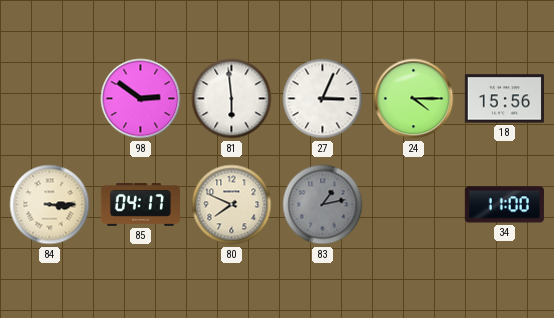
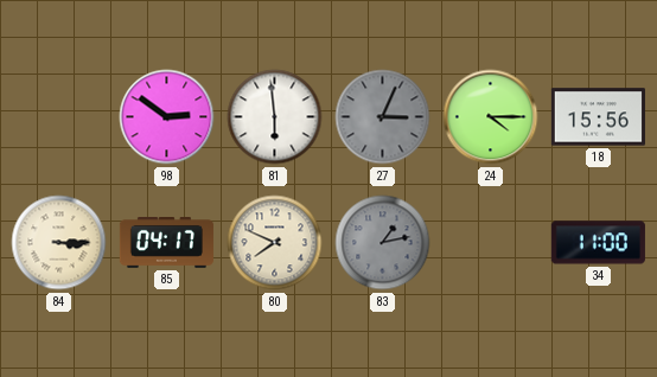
27 dial: white -> grey (383, 117)
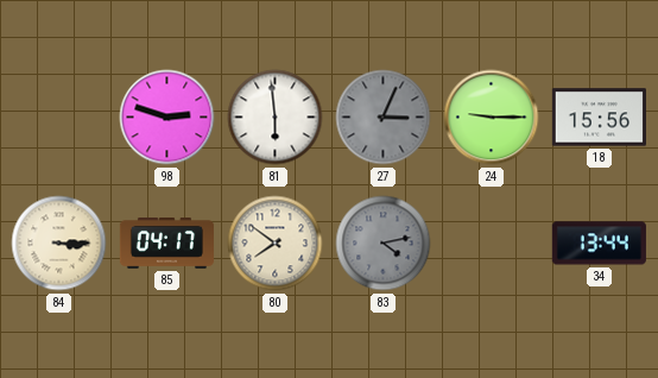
98: 2:51 -> 2:48 (167, 118)
24: 4:15 -> 9:15 (492, 118)
80: 7:49 -> 7:51 (276, 244)
83: 1:13 -> 4:13 (384, 244)
34: 11:00 -> 13:44 (599, 244)
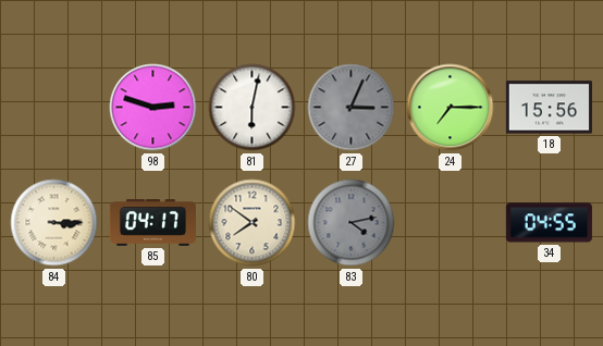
81: 5:59 -> 6:02 (253, 108)
24: 9:15 -> 7:15 (451, 108)
34: 13:44 -> 04:55 (549, 223)
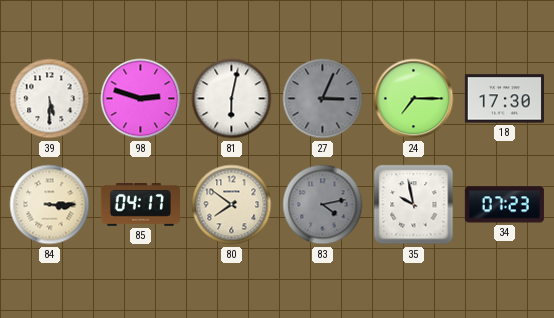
39: none -> 5:30 (50, 99)
18: 15:56 -> 17:30 (504, 99)
35: none -> 9:58 (414, 205)
34: 04:55 -> 07:23 (504, 205)
